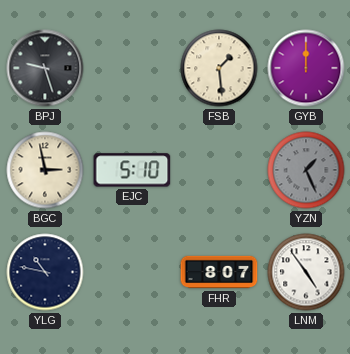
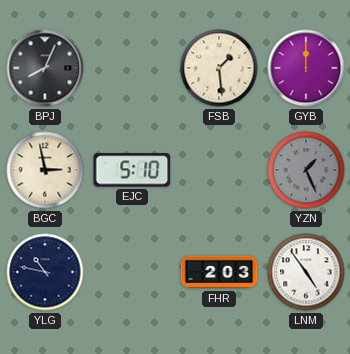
BPJ: 9:27 -> 8:04 (45, 68)
FHR: 8:07 -> 2:03 (219, 272)
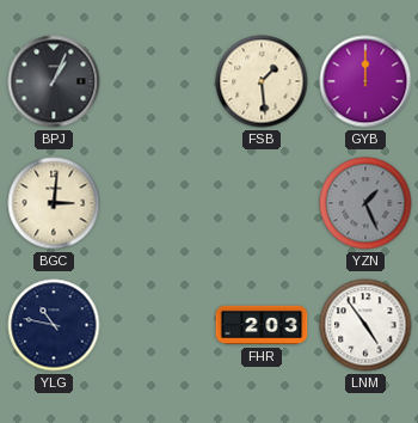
BPJ: 8:04 -> 1:04 (54, 81)
BGC: 2:58 -> 3:01 (54, 203)
EJC: 5:10 -> none (132, 170)
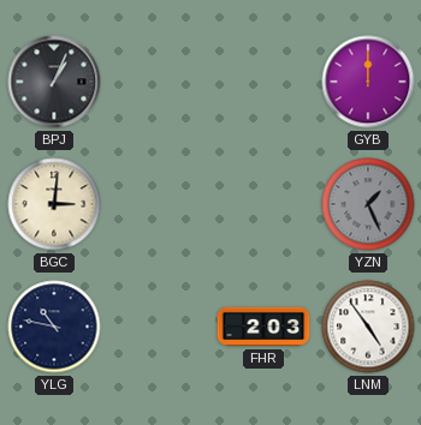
FSB: 1:29 -> none (262, 81)
